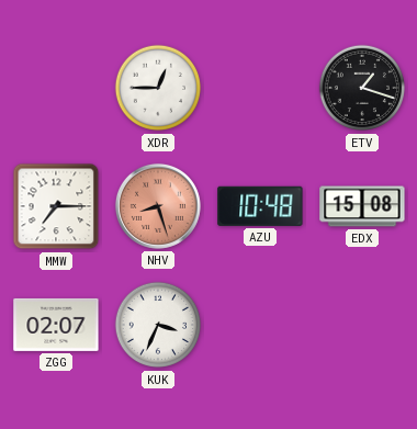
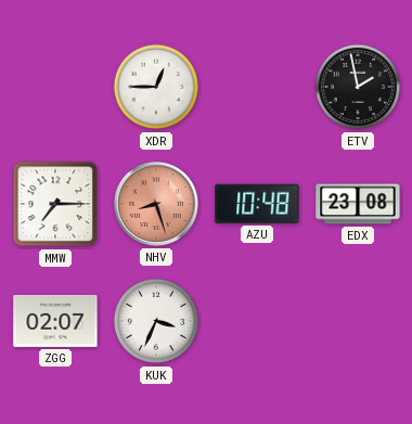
ETV: 1:18 -> 1:58 (358, 87)
EDX: 15:08 -> 23:08 (358, 204)
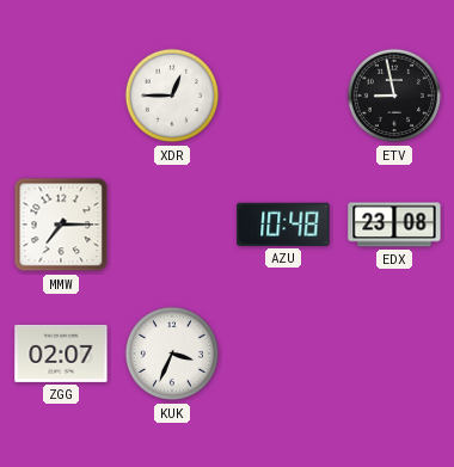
ETV: 1:58 -> 8:58 (394, 96)
NHV: 8:27 -> none (156, 204)
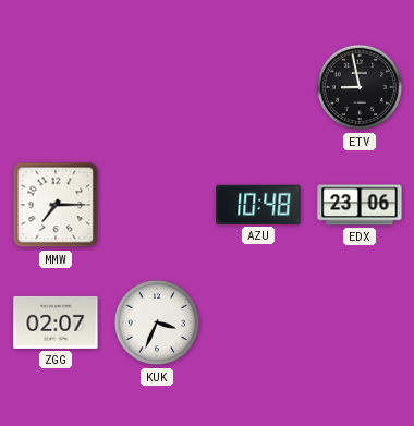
XDR: 12:45 -> none (172, 96)
EDX: 23:08 -> 23:06 (360, 205)
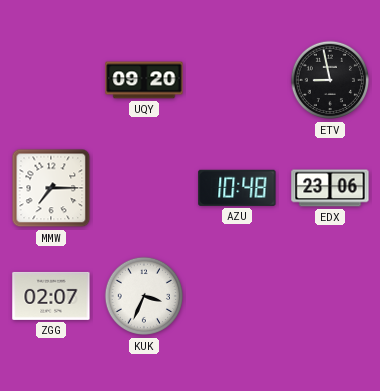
UQY: none -> 09:20 (144, 80)
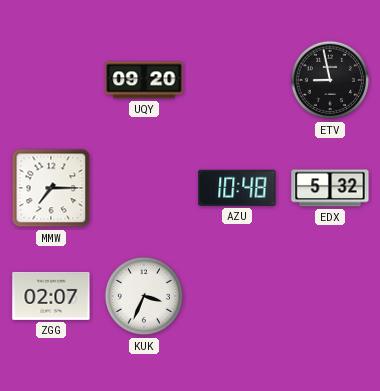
EDX: 23:06 -> 5:32 (330, 188)
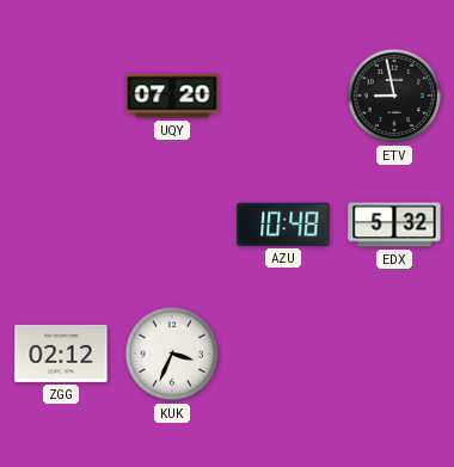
UQY: 09:20 -> 07:20 (172, 96)
MMW: 7:15 -> none (51, 188)
ZGG: 02:07 -> 02:12 (61, 354)
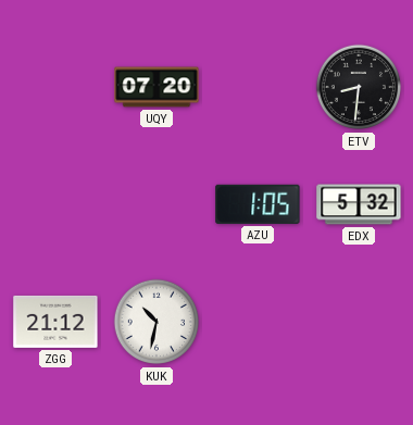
ETV: 8:58 -> 8:31 (359, 87)
AZU: 10:48 -> 1:05 (258, 204)
ZGG: 02:12 -> 21:12 (55, 322)
KUK: 3:34 -> 10:32 (157, 322)
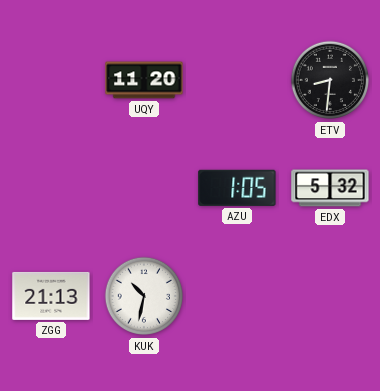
UQY: 07:20 -> 11:20 (144, 80)
ZGG: 21:12 -> 21:13 (51, 296)
